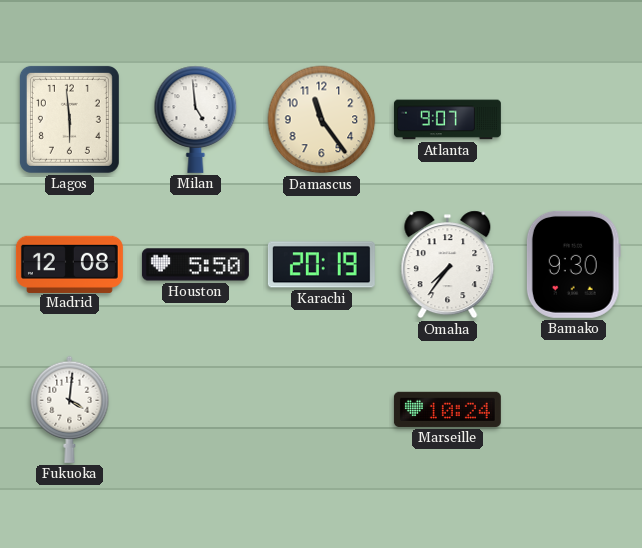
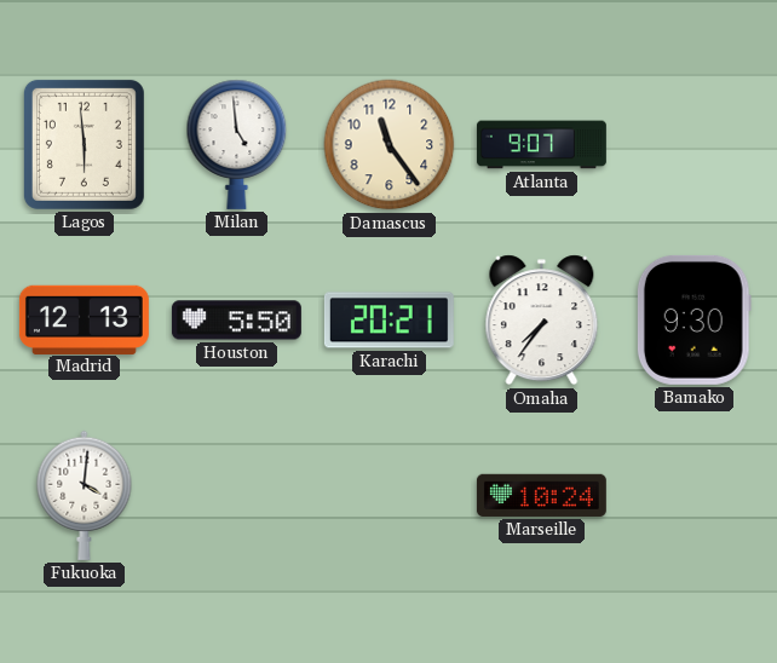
Madrid: 12:08 -> 12:13 (84, 319)
Karachi: 20:19 -> 20:21 (388, 321)
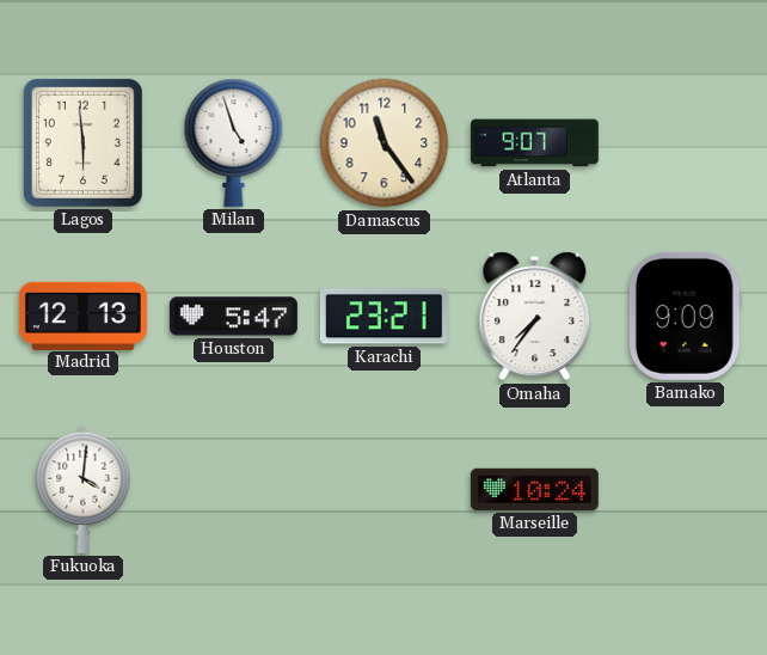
Milan: 4:59 -> 4:57 (234, 142)
Houston: 5:50 -> 5:47 (233, 317)
Karachi: 20:21 -> 23:21 (383, 317)
Bamako: 9:30 -> 9:09 (685, 316)
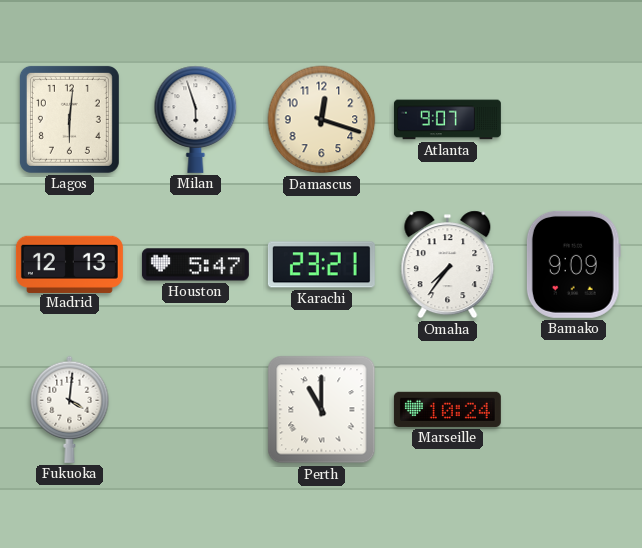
Lagos: 5:59 -> 6:01 (69, 119)
Milan: 4:57 -> 5:57 (196, 119)
Damascus: 11:24 -> 12:18 (322, 120)
Perth: none -> 11:00 (322, 410)
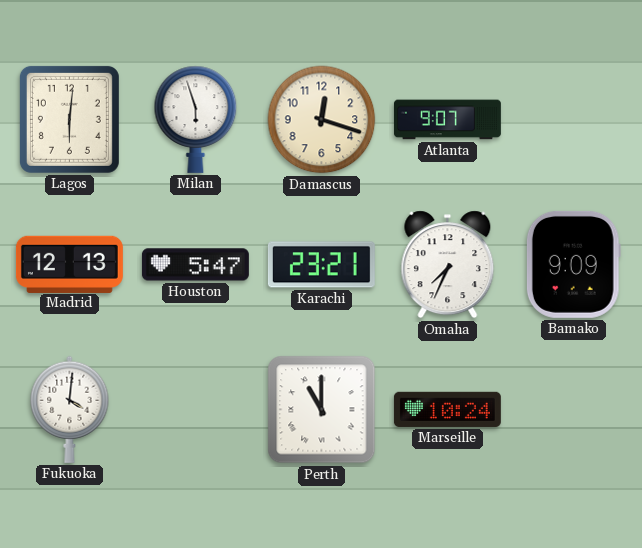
Omaha: 7:36 -> 7:34 (448, 265)
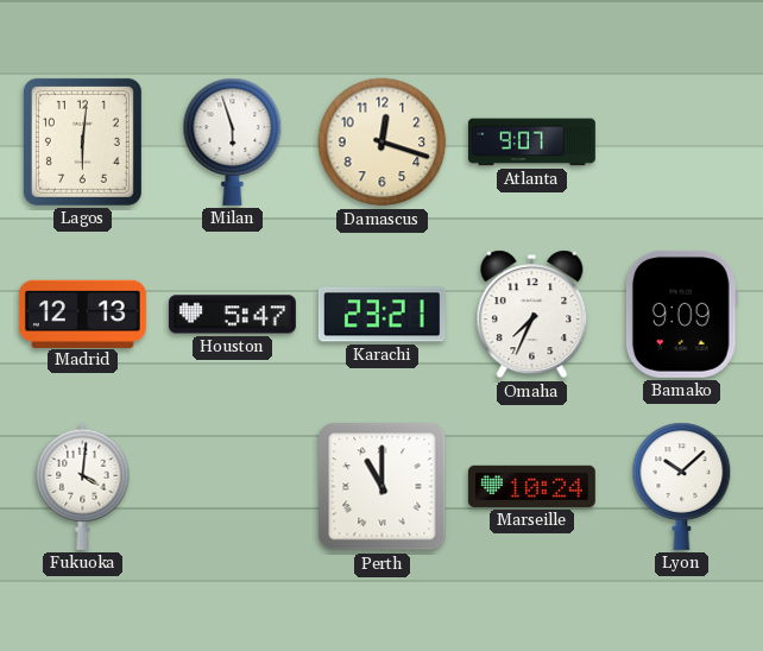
Lyon: none -> 10:08 (682, 486)
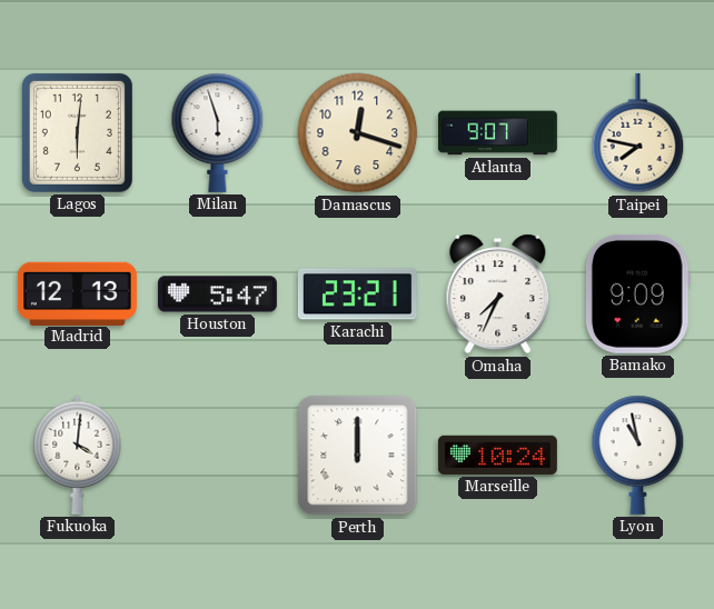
Taipei: none -> 7:47 (638, 133)
Perth: 11:00 -> 12:00 (358, 456)
Lyon: 10:08 -> 10:58 (638, 455)
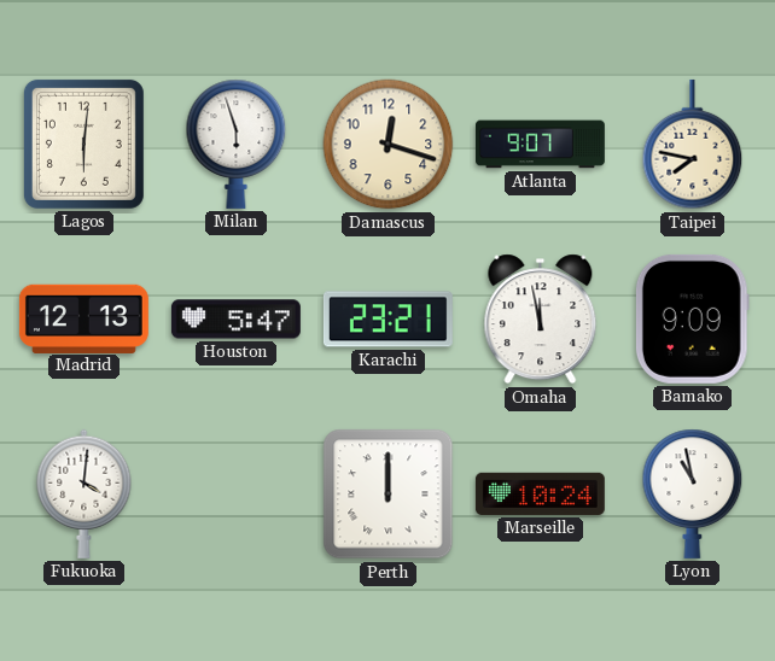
Omaha: 7:34 -> 11:58 (541, 320)
